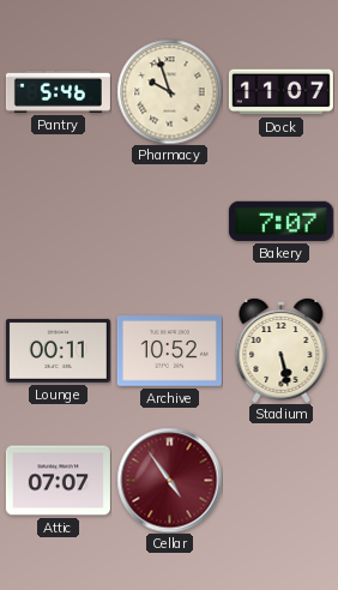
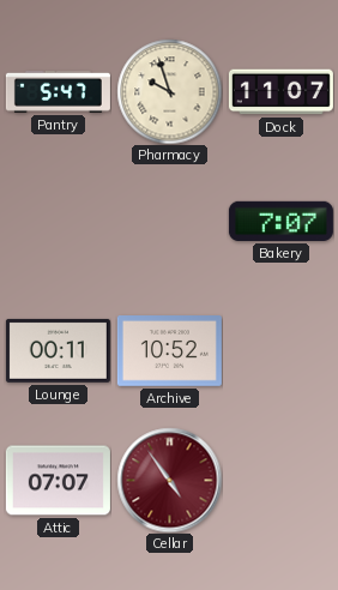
Pantry: 5:46 -> 5:47 (58, 91)
Stadium: 5:28 -> none (282, 350)
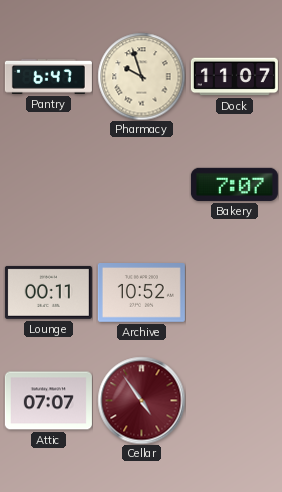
Pantry: 5:47 -> 6:47 (48, 76)
